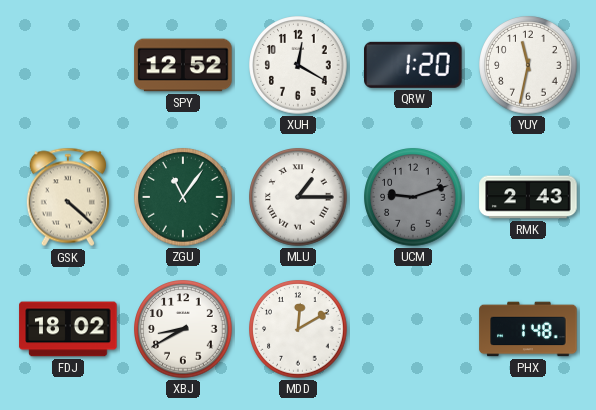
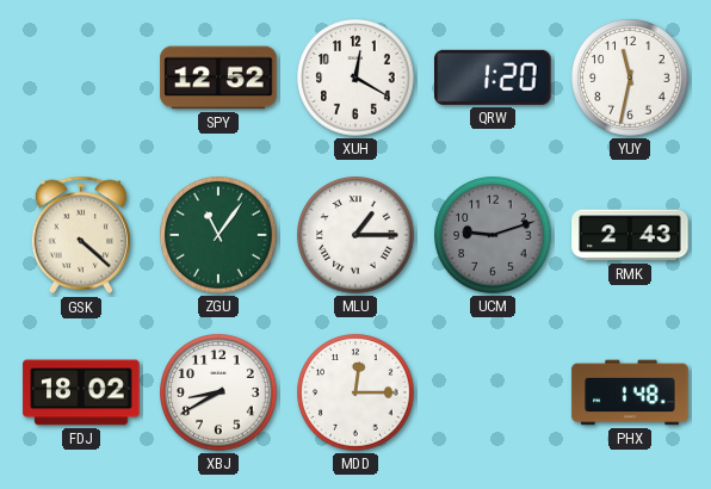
MDD: 12:10 -> 12:15 (355, 392)
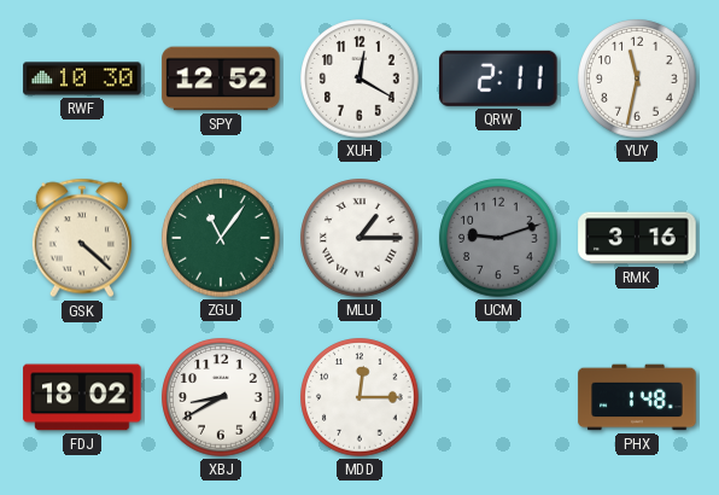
RWF: none -> 10:30 (82, 78)
QRW: 1:20 -> 2:11 (498, 78)
RMK: 2:43 -> 3:16 (637, 238)
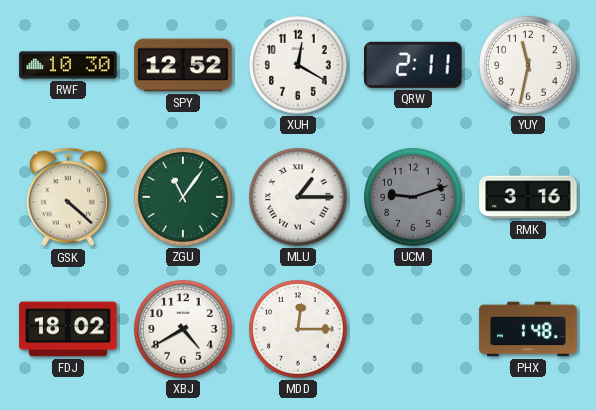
XBJ: 8:40 -> 4:40 (183, 329)
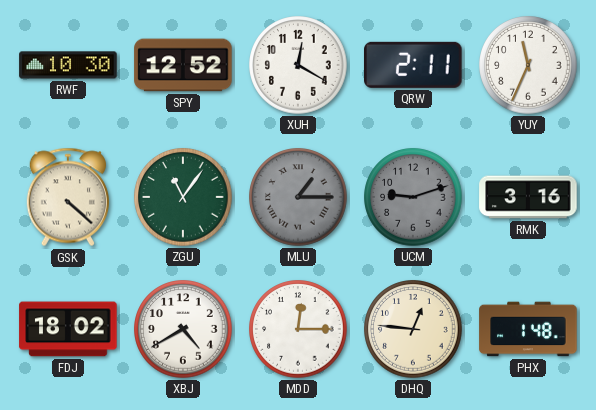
YUY: 11:32 -> 11:34 (528, 65)
MLU dial: white -> grey (298, 197)
DHQ: none -> 12:46 (413, 329)
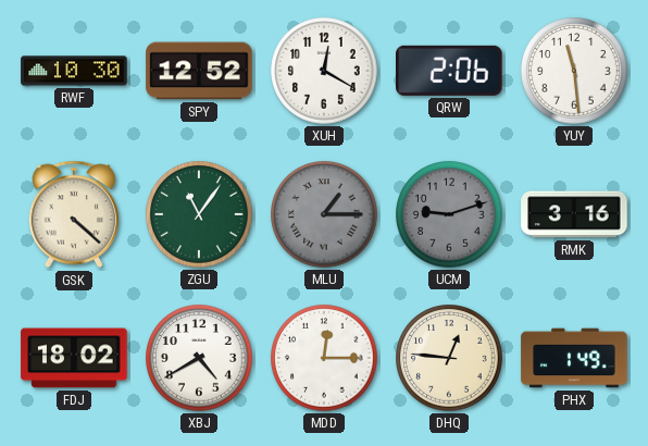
QRW: 2:11 -> 2:06 (449, 71)
YUY: 11:34 -> 11:29 (574, 71)
PHX: 1:48 -> 1:49 (574, 358)
